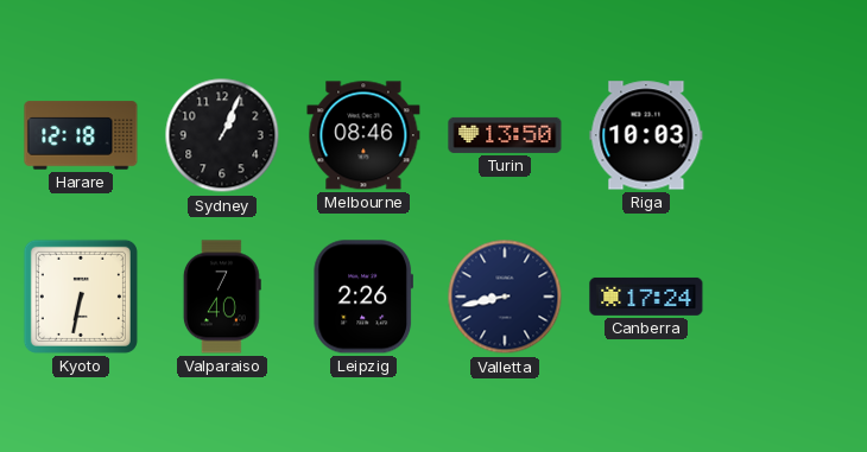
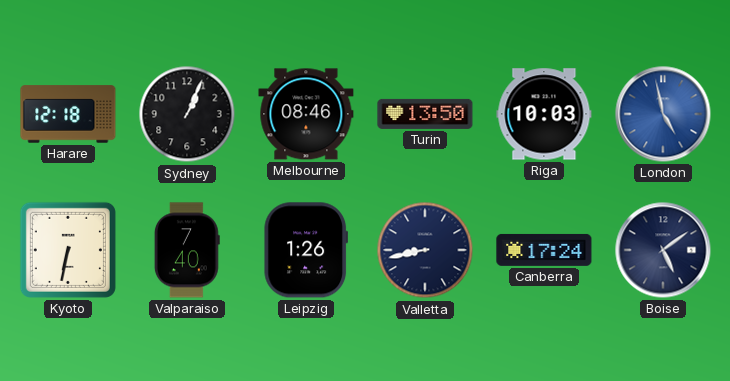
London: none -> 4:58 (663, 114)
Leipzig: 2:26 -> 1:26 (305, 250)
Boise: none -> 5:09 (663, 250)
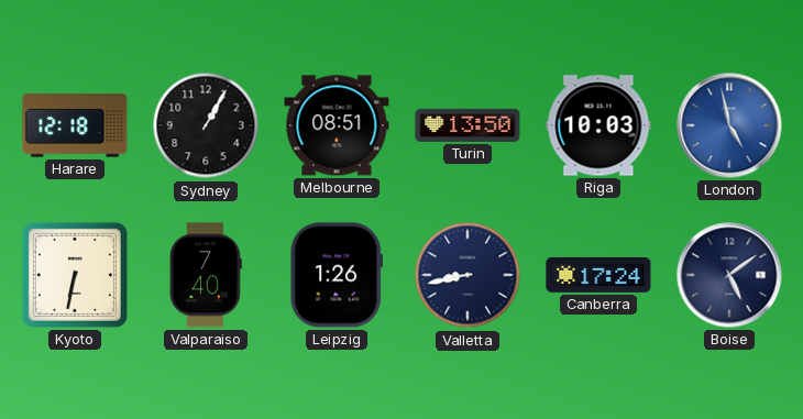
Sydney: 1:04 -> 1:05 (206, 125)
Melbourne: 08:46 -> 08:51 (337, 125)
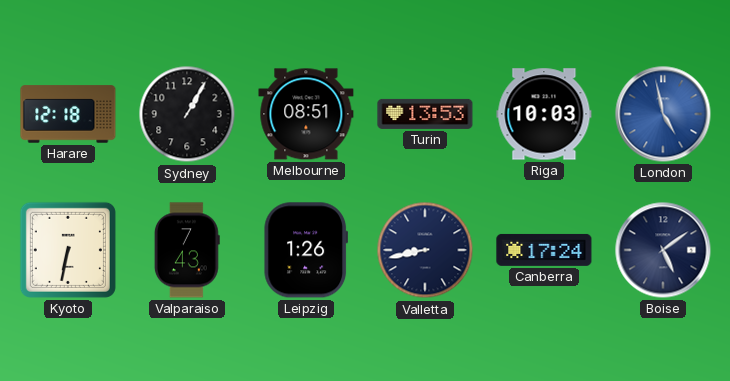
Turin: 13:50 -> 13:53 (425, 114)
Valparaiso: 7:40 -> 7:43 (187, 250)
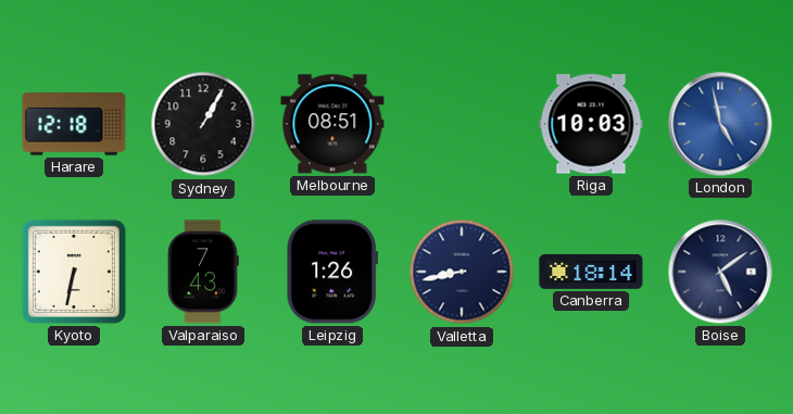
Turin: 13:53 -> none (425, 114)
Canberra: 17:24 -> 18:14 (591, 272)
